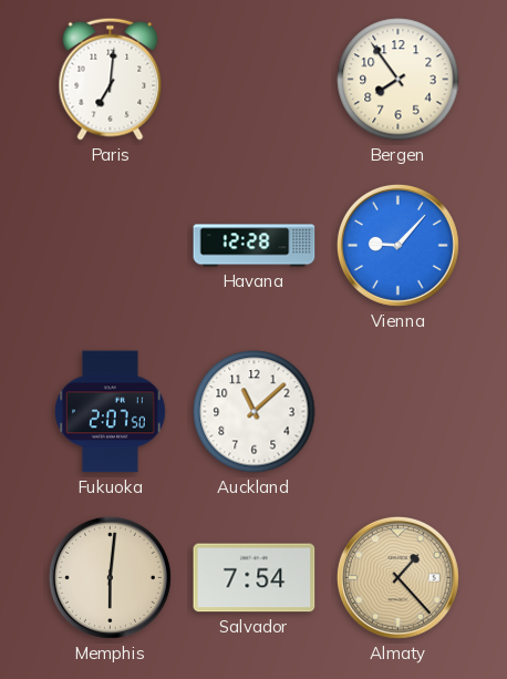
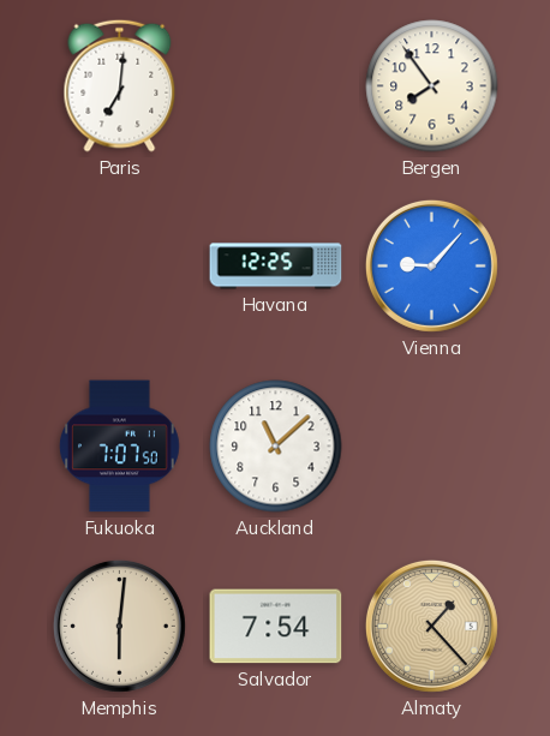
Havana: 12:28 -> 12:25 (276, 267)
Fukuoka: 2:07 -> 7:07 (120, 447)
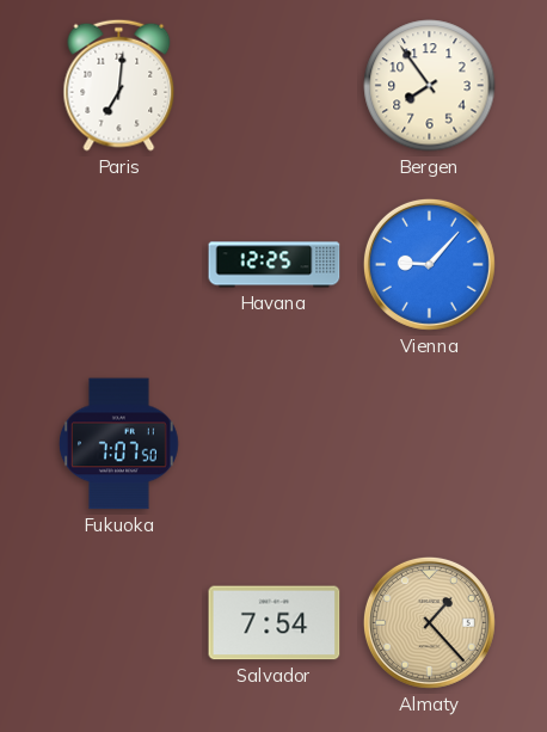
Auckland: 11:08 -> none (276, 447)
Memphis: 6:01 -> none (119, 626)
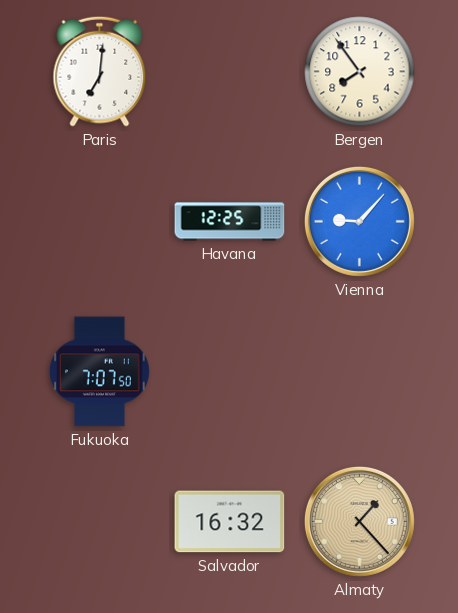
Salvador: 7:54 -> 16:32 (230, 522)
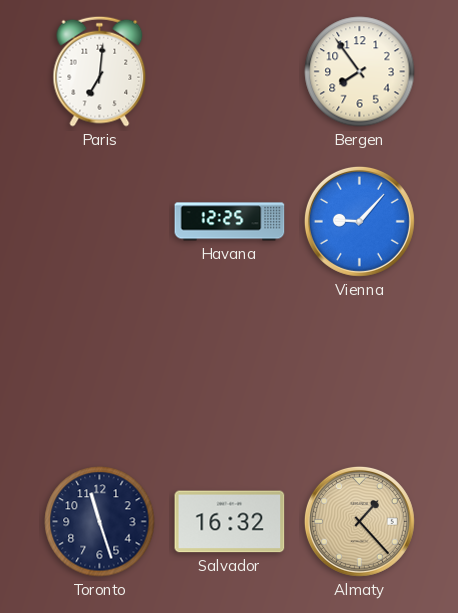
Fukuoka: 7:07 -> none (100, 372)
Toronto: none -> 11:27 (100, 522)
